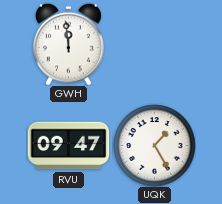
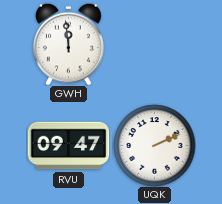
UQK: 1:25 -> 2:11 (154, 145)
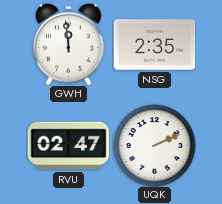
NSG: none -> 2:35 (154, 45)
RVU: 09:47 -> 02:47 (68, 146)
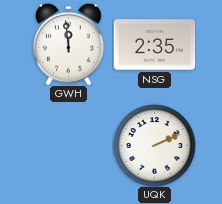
RVU: 02:47 -> none (68, 146)
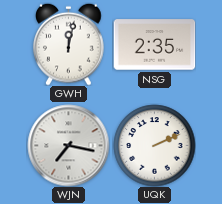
GWH: 11:59 -> 12:02 (69, 44)
WJN: none -> 7:17 (68, 145)
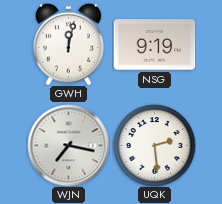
NSG: 2:35 -> 9:19 (154, 45)
UQK: 2:11 -> 2:29 (154, 145)
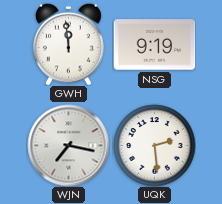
GWH: 12:02 -> 11:59 (69, 44)
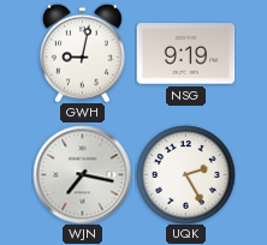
GWH: 11:59 -> 9:02 (83, 53)
UQK: 2:29 -> 2:25 (185, 174)
